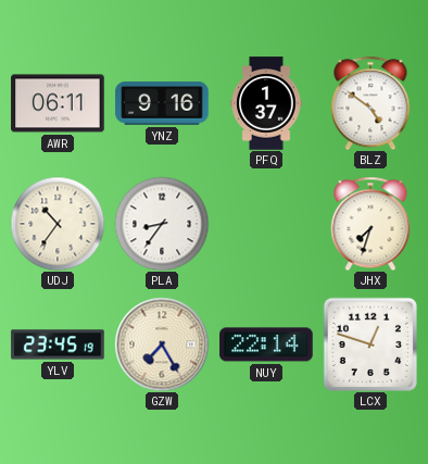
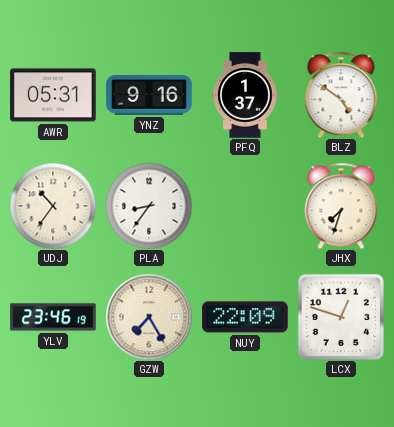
AWR: 06:11 -> 05:31 (53, 95)
YLV: 23:45 -> 23:46 (53, 317)
NUY: 22:14 -> 22:09 (245, 317)
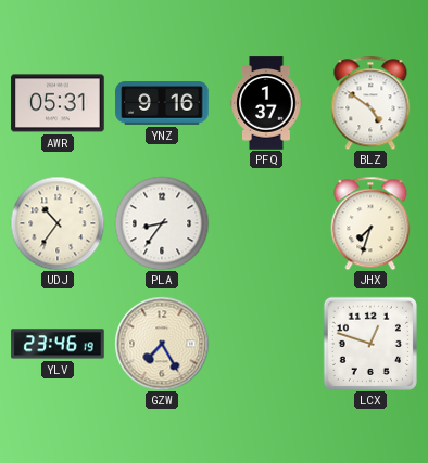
NUY: 22:09 -> none (245, 317)
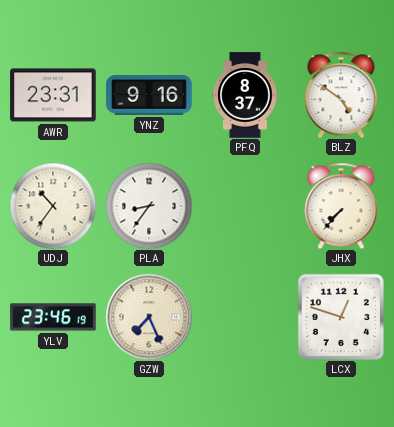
AWR: 05:31 -> 23:31 (53, 95)
PFQ: 1:37 -> 8:37 (245, 95)
JHX: 7:33 -> 7:37 (341, 206)
GZW: 7:25 -> 7:26 (149, 317)
